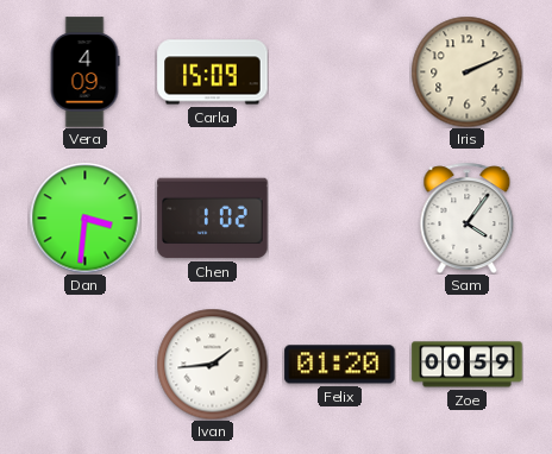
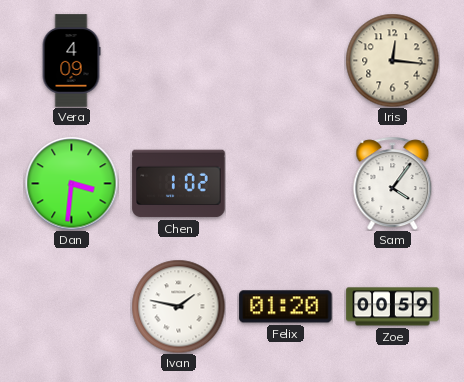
Carla: 15:09 -> none (213, 72)
Iris: 2:11 -> 12:16 (392, 60)
Ivan: 1:44 -> 1:47 (178, 306)
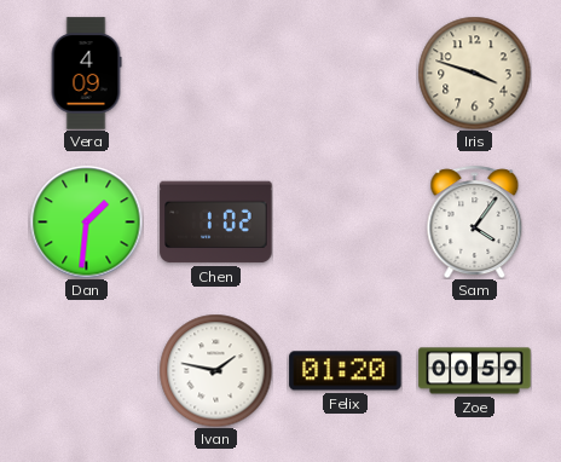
Iris: 12:16 -> 3:48 (474, 73)
Dan: 3:31 -> 1:31 (86, 221)
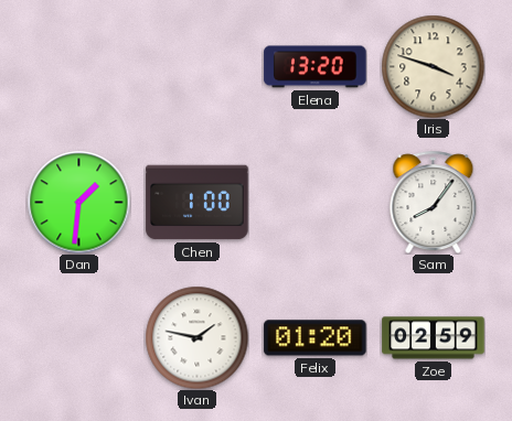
Vera: 4:09 -> none (86, 74)
Elena: none -> 13:20 (316, 67)
Chen: 1:02 -> 1:00 (198, 203)
Sam: 4:06 -> 8:06 (434, 202)
Zoe: 00:59 -> 02:59 (434, 338)
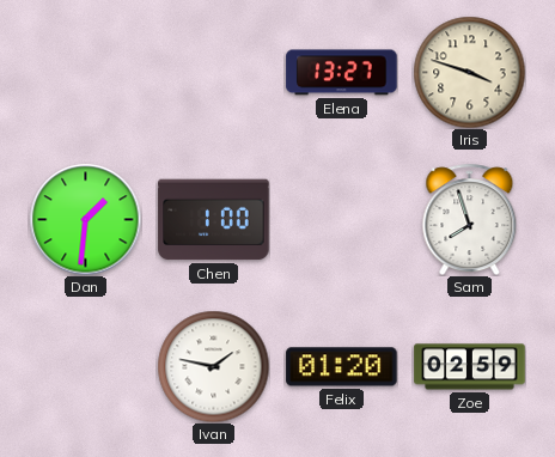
Elena: 13:20 -> 13:27 (342, 73)
Sam: 8:06 -> 7:57 (470, 219)
